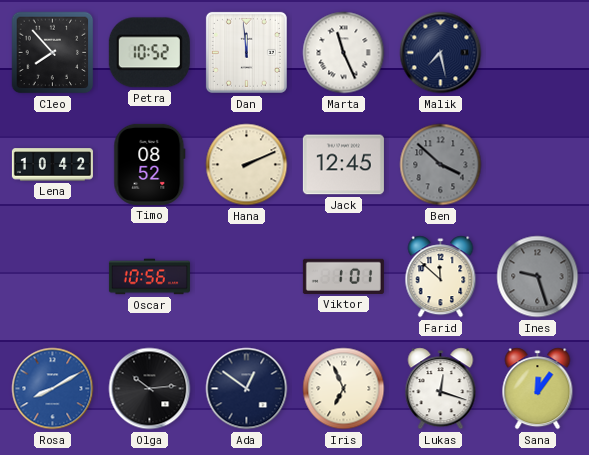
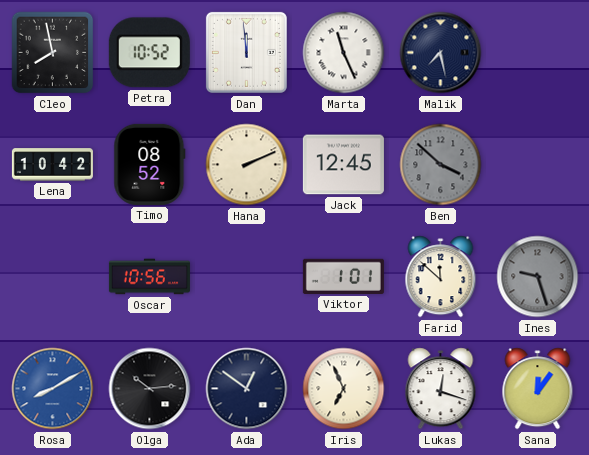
Cleo: 7:53 -> 7:58 (53, 53)
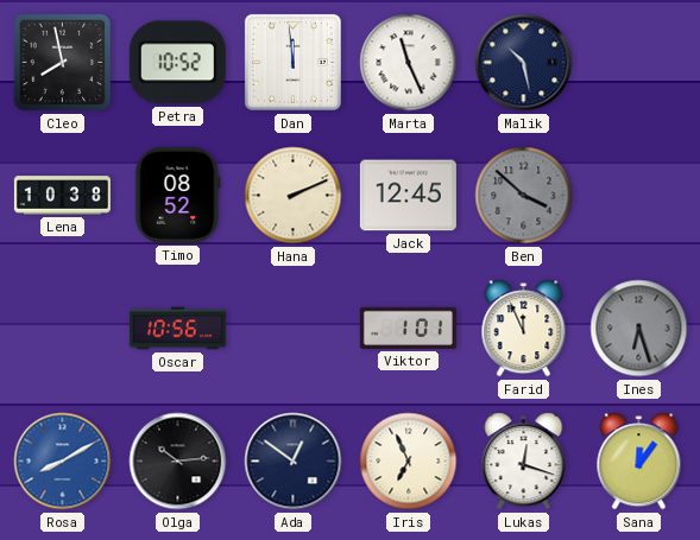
Malik: 7:28 -> 10:28 (524, 63)
Lena: 10:42 -> 10:38 (62, 196)
Farid: 11:52 -> 11:56 (524, 329)
Ines: 9:27 -> 6:27 (639, 329)
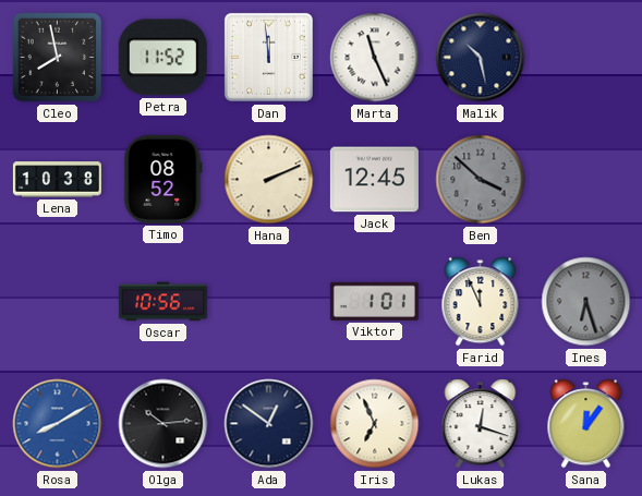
Petra: 10:52 -> 11:52 (162, 58)
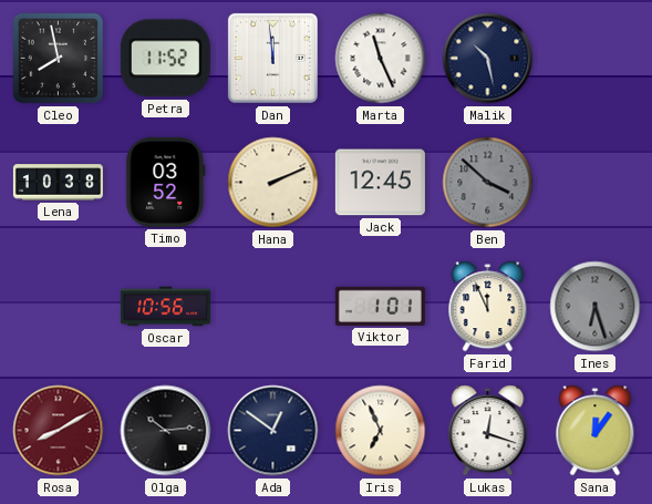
Timo: 08:52 -> 03:52 (166, 182)
Rosa dial: blue -> burgundy (59, 431)
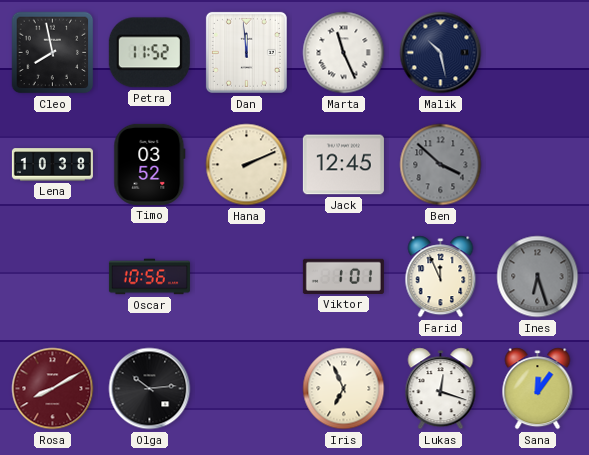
Ada: 12:51 -> none (273, 431)
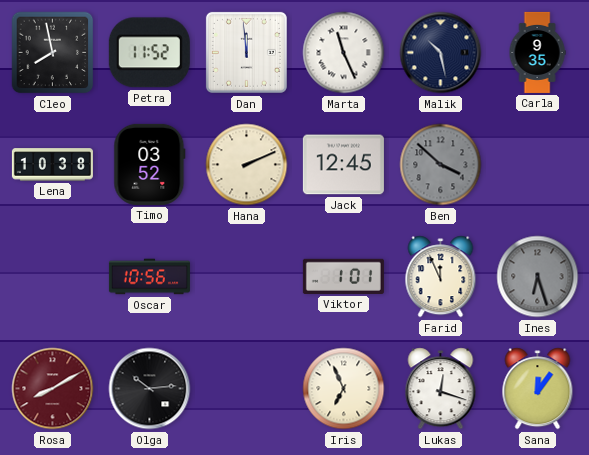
Carla: none -> 9:35 (537, 52)
